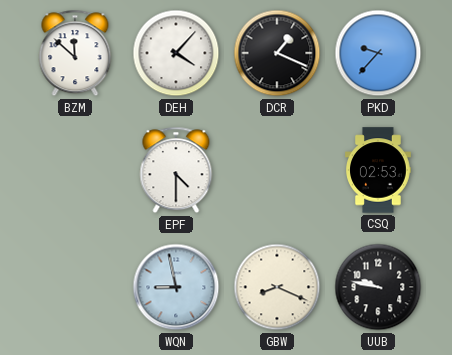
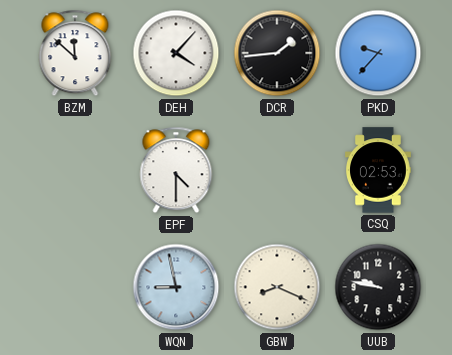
DCR: 1:19 -> 1:44 (277, 53)
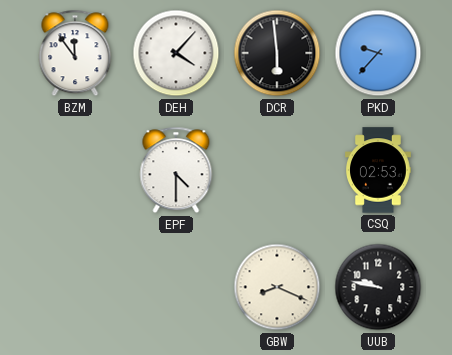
BZM: 11:52 -> 11:54 (75, 53)
DCR: 1:44 -> 5:59 (277, 53)
WQN: 8:58 -> none (176, 287)
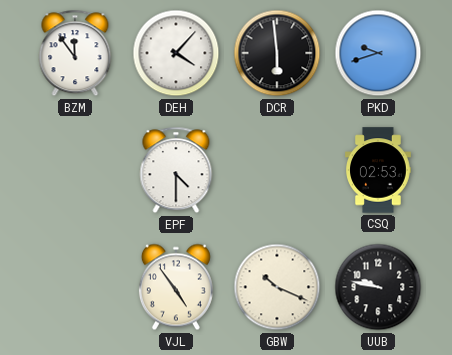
PKD: 9:37 -> 9:42 (378, 53)
VJL: none -> 4:54 (176, 287)
GBW: 8:19 -> 10:19 (277, 287)
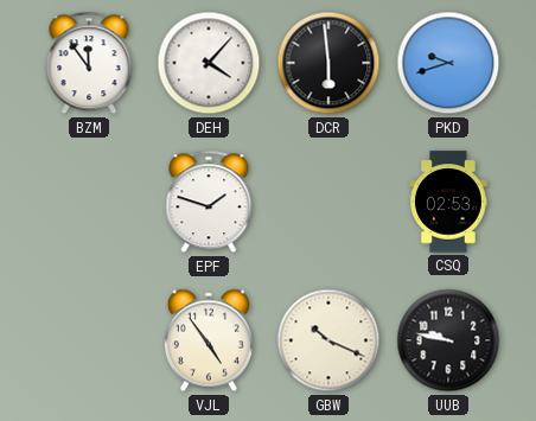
EPF: 4:30 -> 1:48 (209, 202)
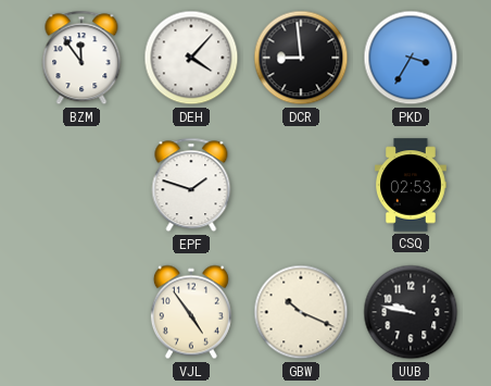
DCR: 5:59 -> 8:59 (301, 58)
PKD: 9:42 -> 3:35 (411, 58)
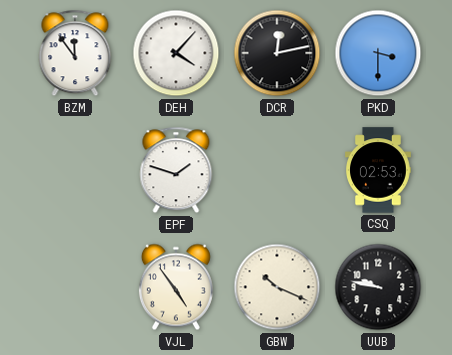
DCR: 8:59 -> 12:13 (277, 53)
PKD: 3:35 -> 3:30 (378, 53)
